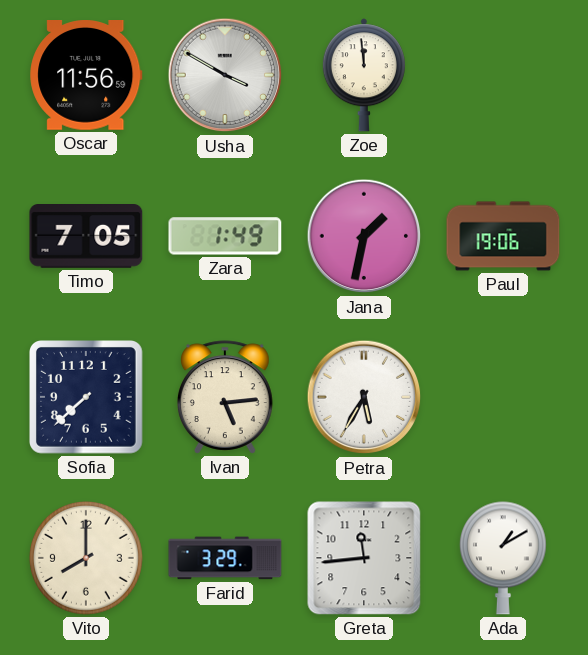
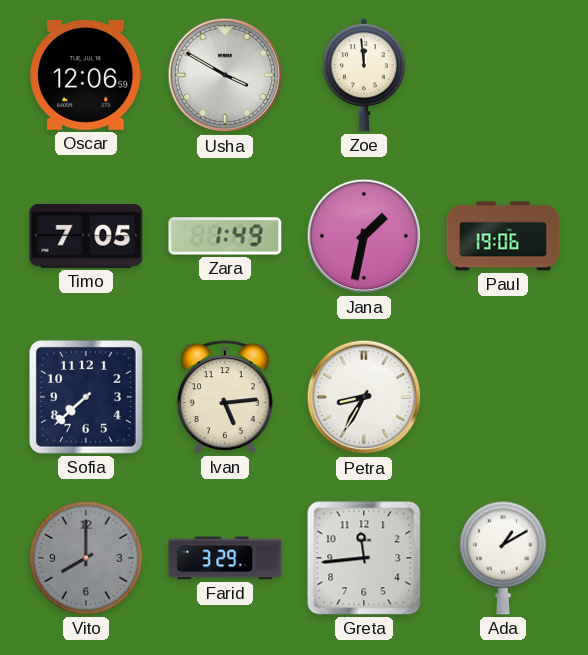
Oscar: 11:56 -> 12:06 (86, 76)
Petra: 5:35 -> 8:35 (364, 397)
Vito dial: cream -> grey (86, 558)
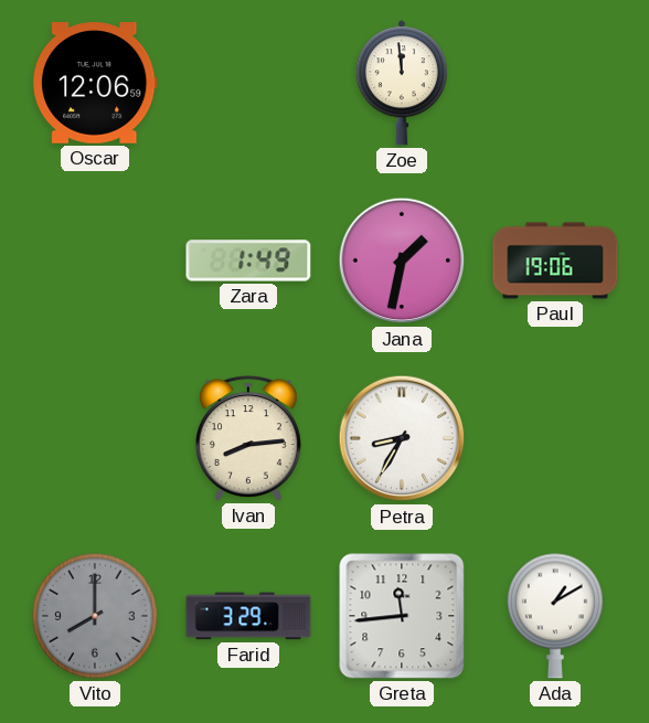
Usha: 3:50 -> none (225, 75)
Timo: 7:05 -> none (86, 237)
Sofia: 7:38 -> none (87, 398)
Ivan: 5:14 -> 8:14 (248, 438)
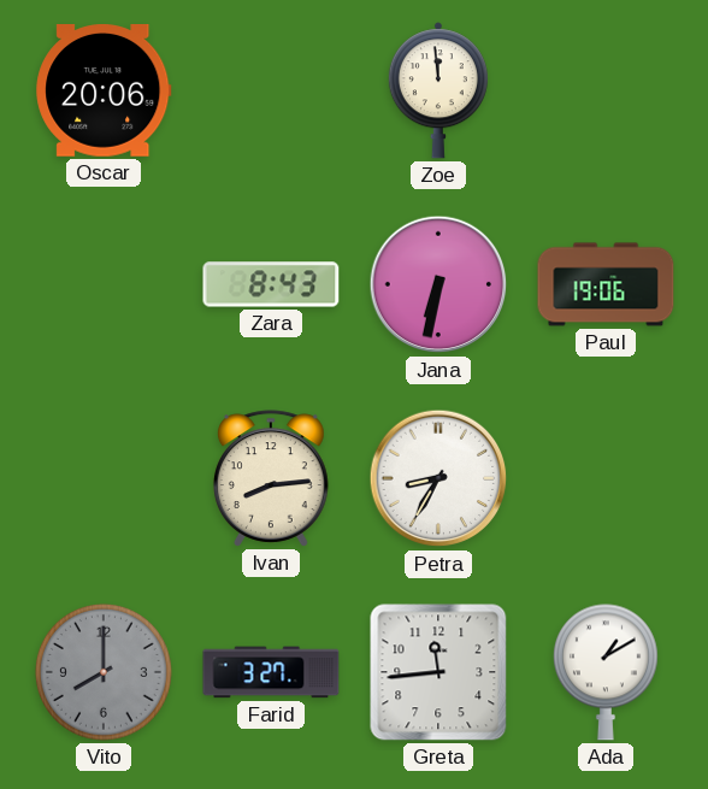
Oscar: 12:06 -> 20:06 (104, 92)
Zara: 1:49 -> 8:43 (271, 284)
Jana: 1:32 -> 6:32 (438, 284)
Farid: 3:29 -> 3:27 (271, 672)
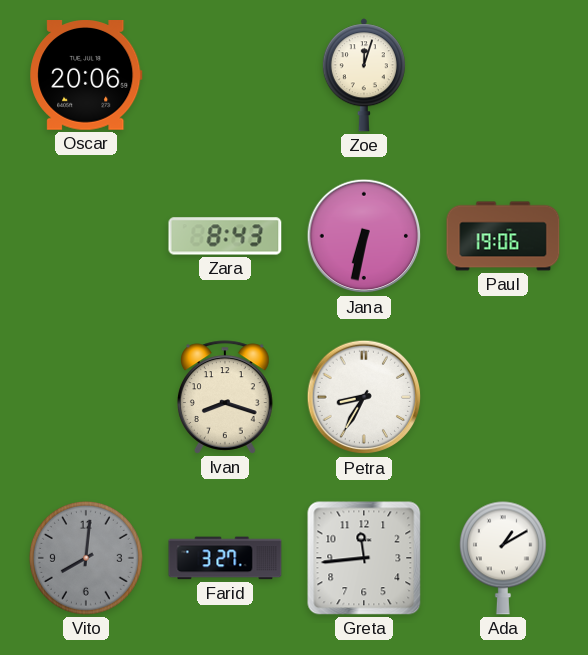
Zoe: 11:59 -> 12:03 (364, 75)
Ivan: 8:14 -> 8:18 (225, 397)
Vito: 8:00 -> 8:01 (86, 558)
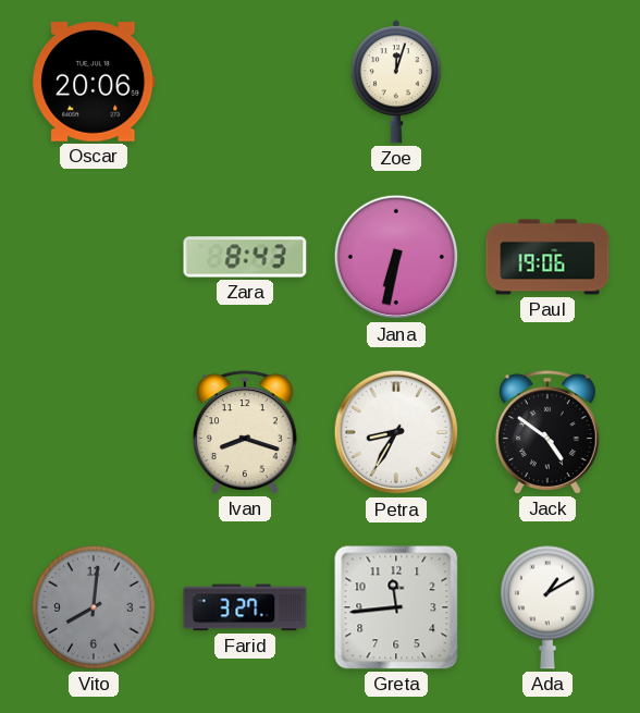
Jack: none -> 4:51 (547, 432)
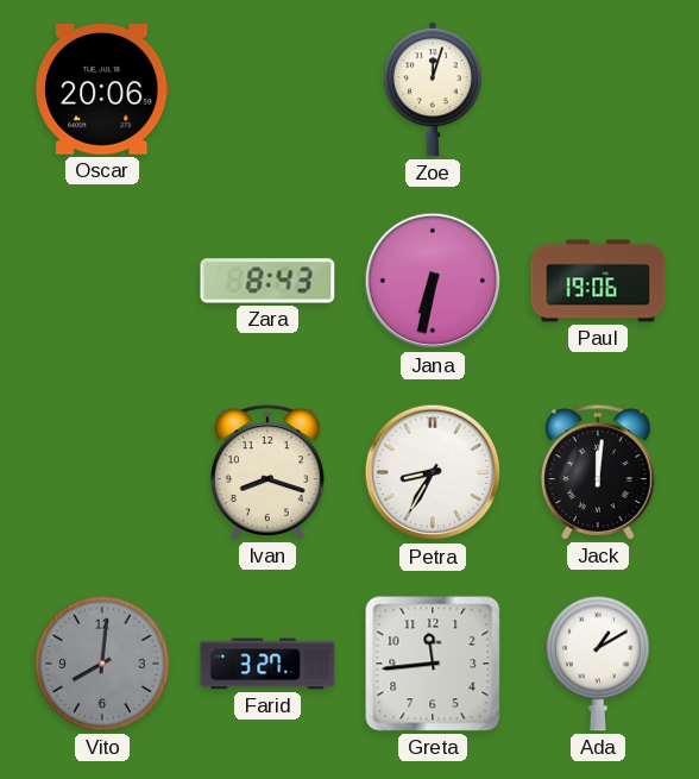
Jack: 4:51 -> 12:01 (598, 472)
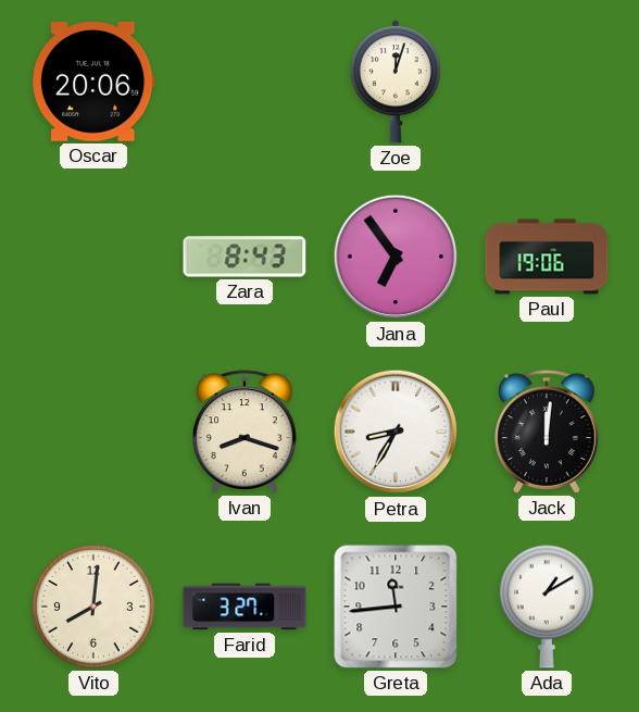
Jana: 6:32 -> 6:54 (396, 257)
Vito dial: grey -> cream (93, 607)
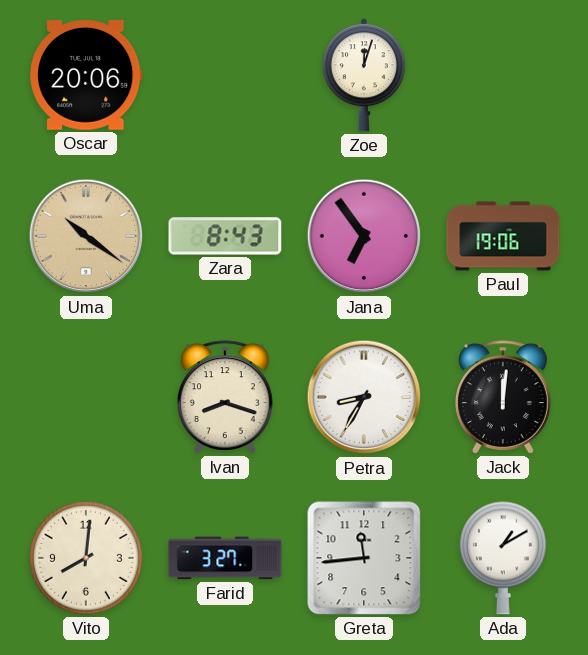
Uma: none -> 10:21 (86, 236)
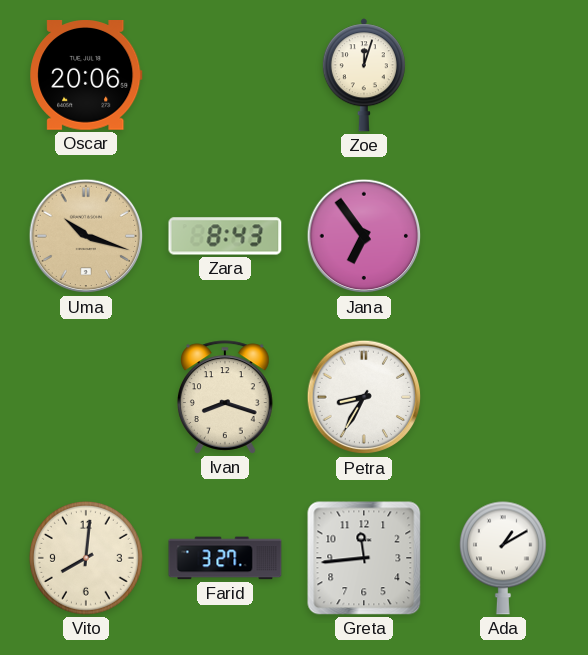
Uma: 10:21 -> 10:18 (86, 236)
Paul: 19:06 -> none (503, 236)
Jack: 12:01 -> none (503, 397)
